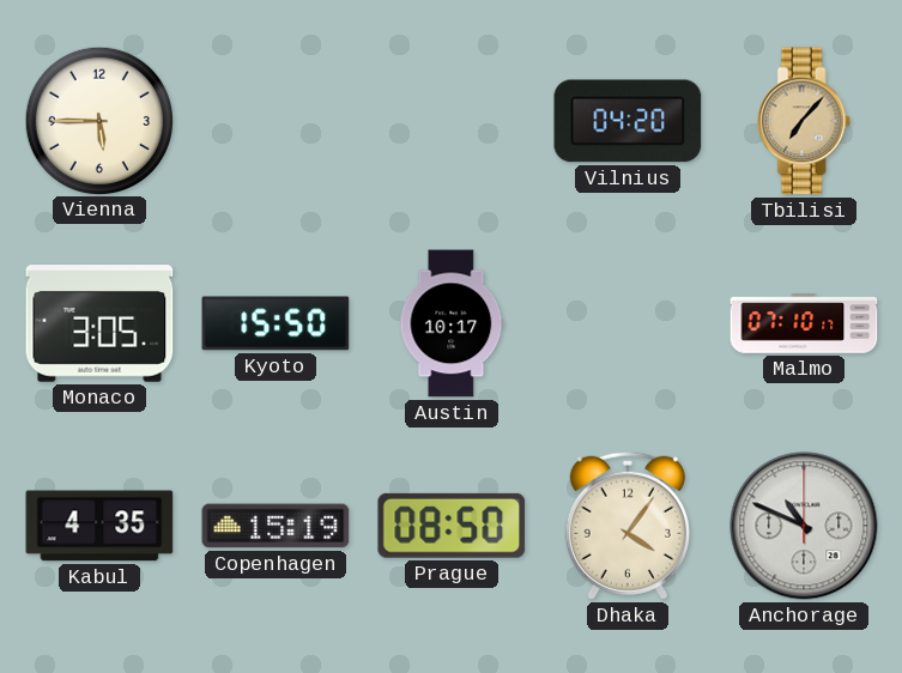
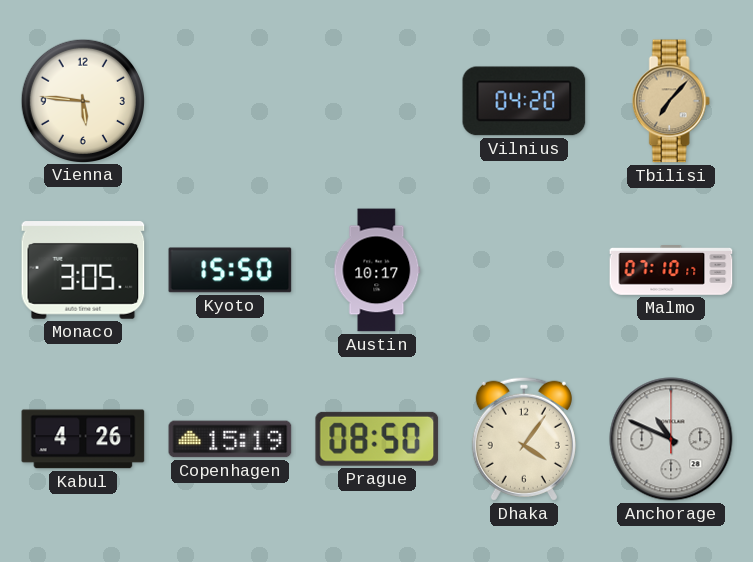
Vienna: 5:45 -> 5:46 (82, 100)
Kabul: 4:35 -> 4:26 (83, 439)
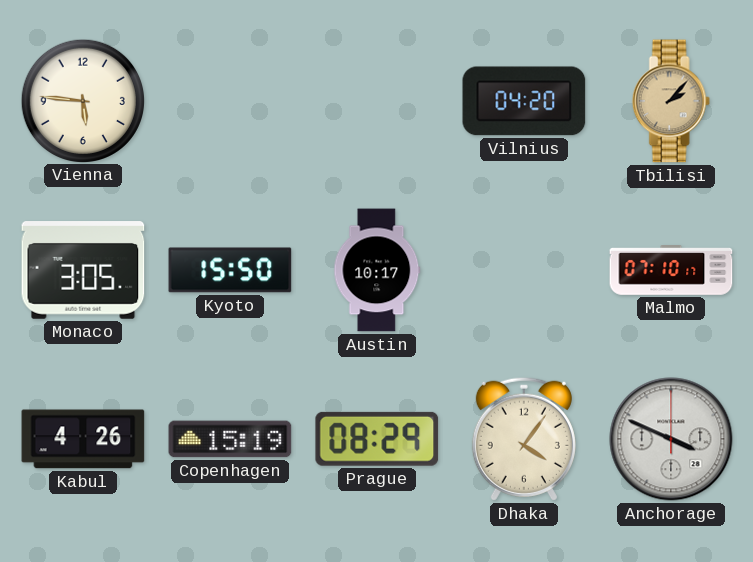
Tbilisi: 7:07 -> 2:07 (671, 101)
Prague: 08:50 -> 08:29 (377, 439)
Anchorage: 10:49 -> 3:49 (671, 439)
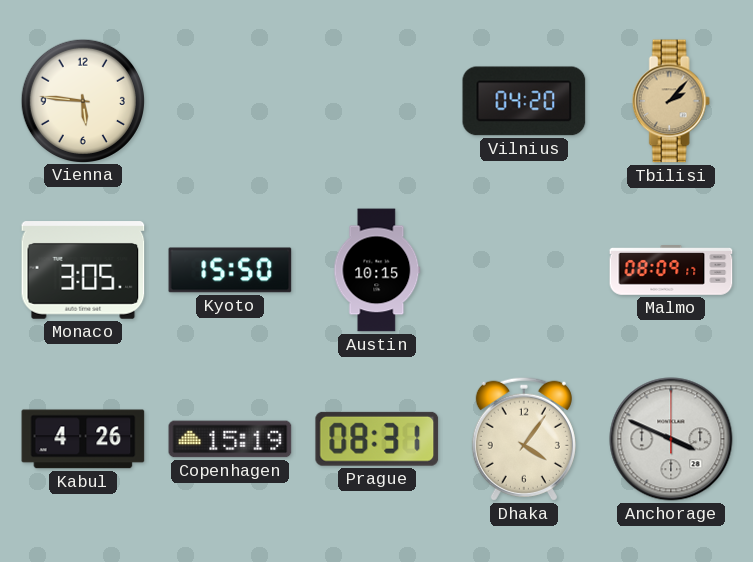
Austin: 10:17 -> 10:15 (377, 270)
Malmo: 07:10 -> 08:09 (671, 270)
Prague: 08:29 -> 08:31 (377, 439)
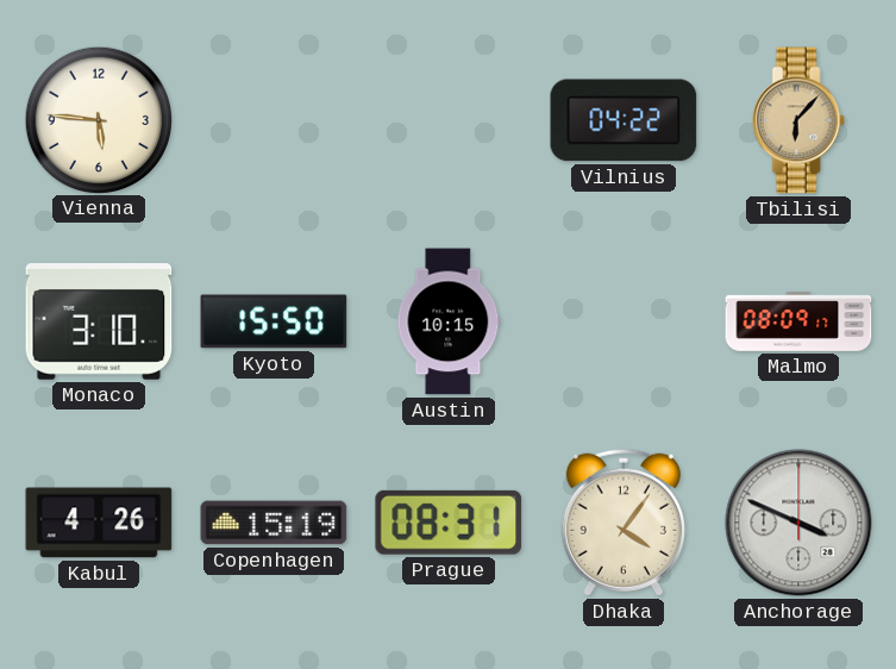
Vilnius: 04:20 -> 04:22 (624, 120)
Tbilisi: 2:07 -> 6:07 (798, 120)
Monaco: 3:05 -> 3:10 (99, 321)
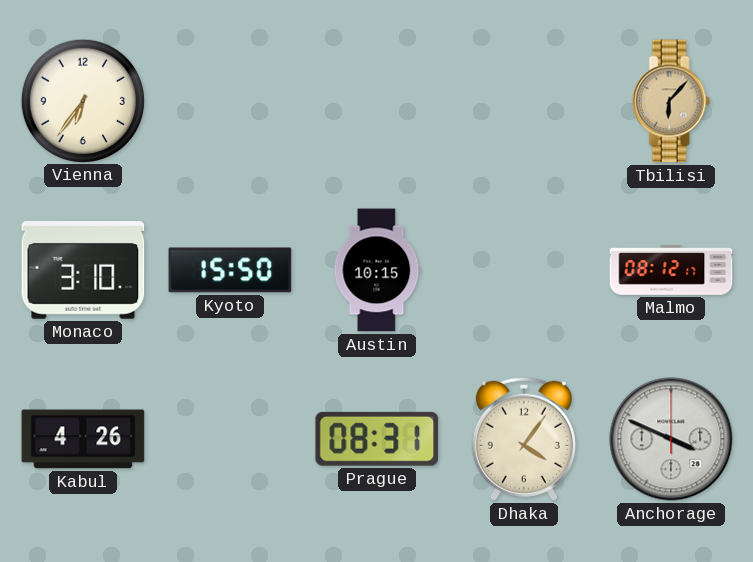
Vienna: 5:46 -> 6:36 (82, 100)
Vilnius: 04:22 -> none (624, 120)
Malmo: 08:09 -> 08:12 (671, 270)
Copenhagen: 15:19 -> none (274, 523)
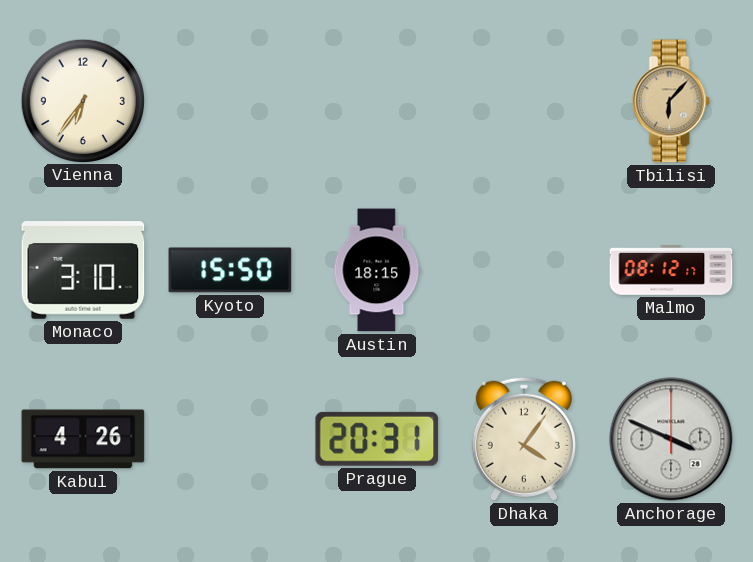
Austin: 10:15 -> 18:15 (377, 270)
Prague: 08:31 -> 20:31 (377, 439)
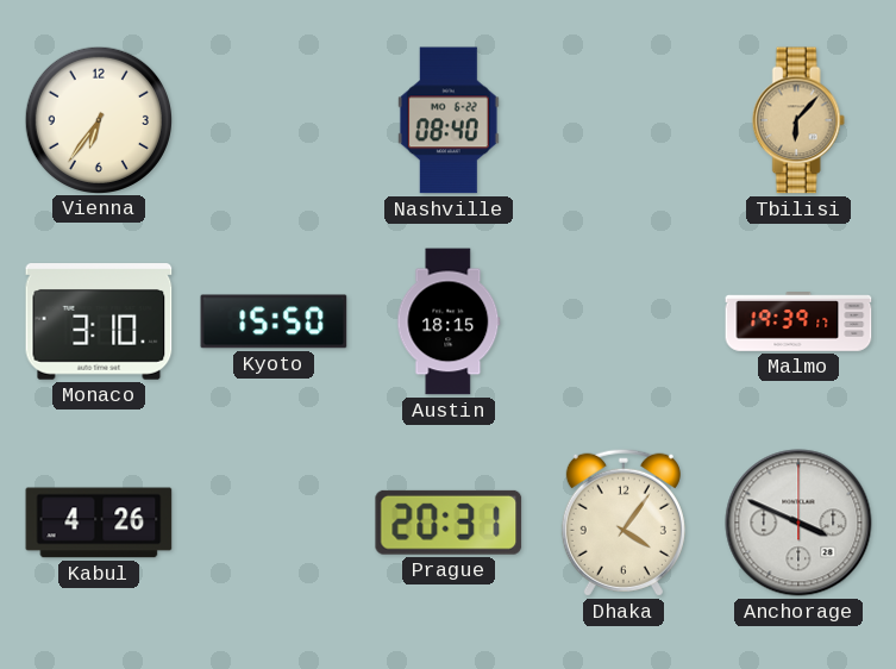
Nashville: none -> 08:40 (449, 120)
Malmo: 08:12 -> 19:39 (798, 321)
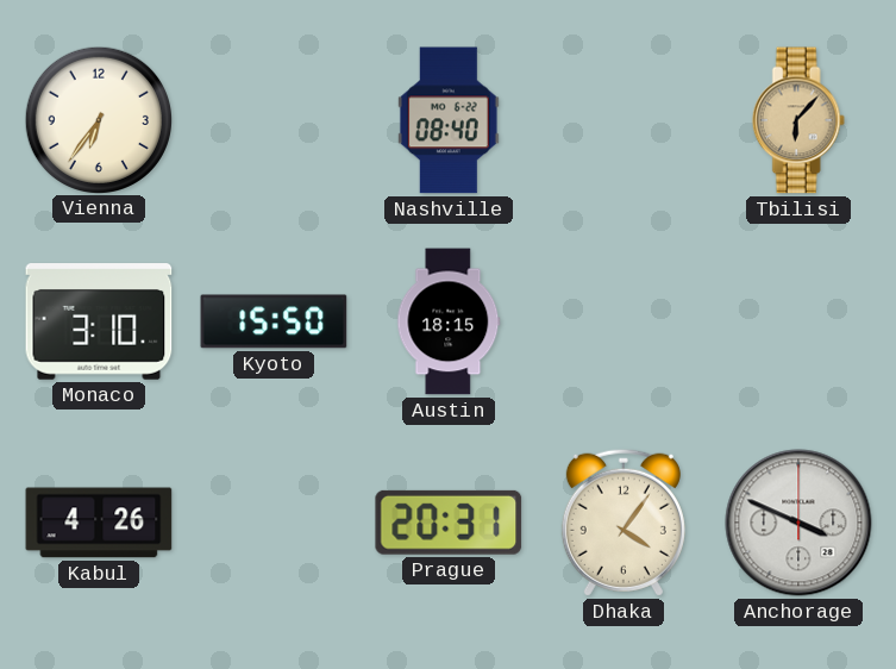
Malmo: 19:39 -> none (798, 321)
